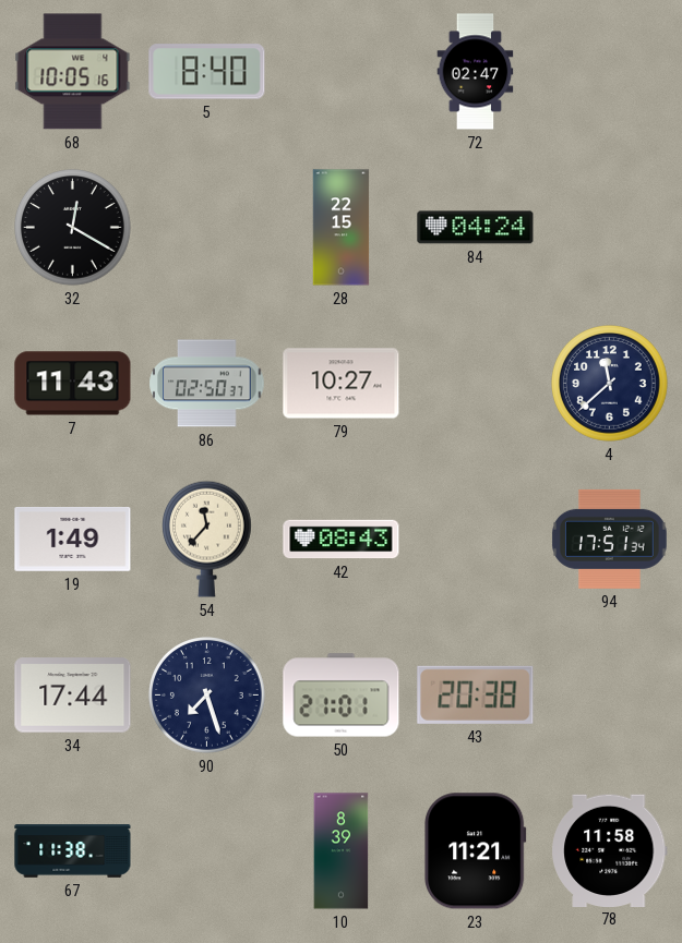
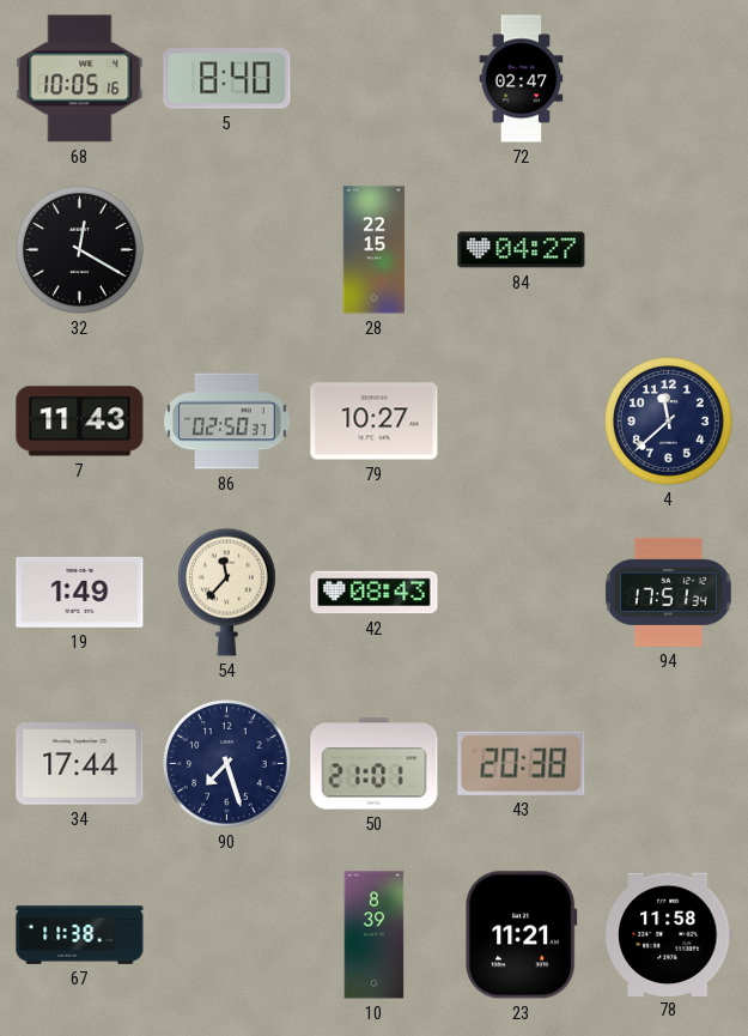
84: 04:24 -> 04:27 (522, 250)
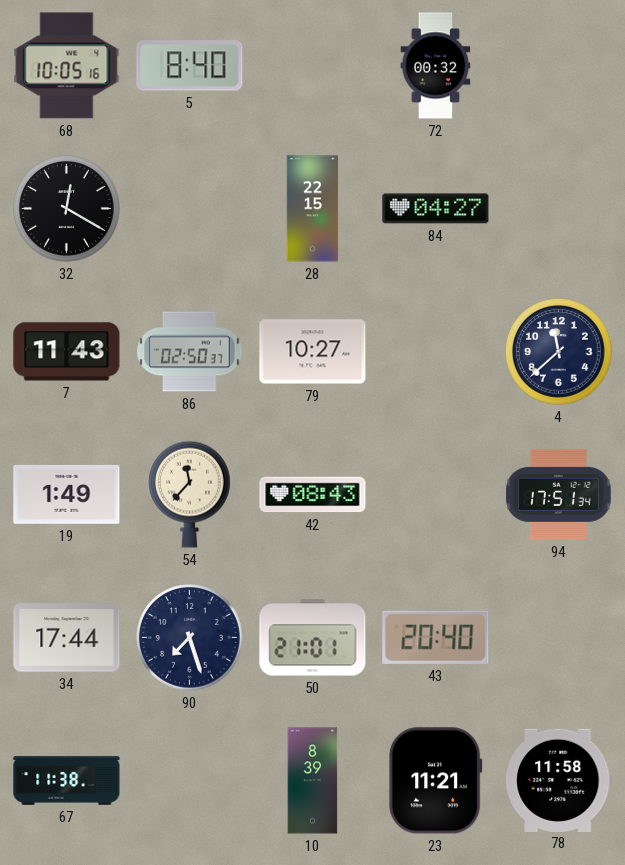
72: 02:47 -> 00:32 (436, 66)
43: 20:38 -> 20:40 (436, 637)
